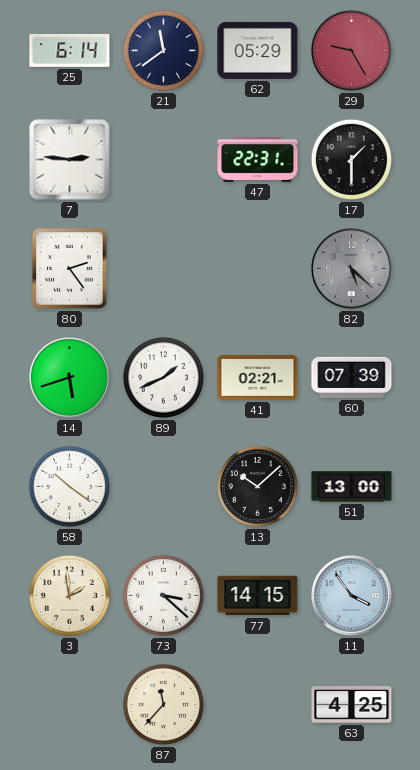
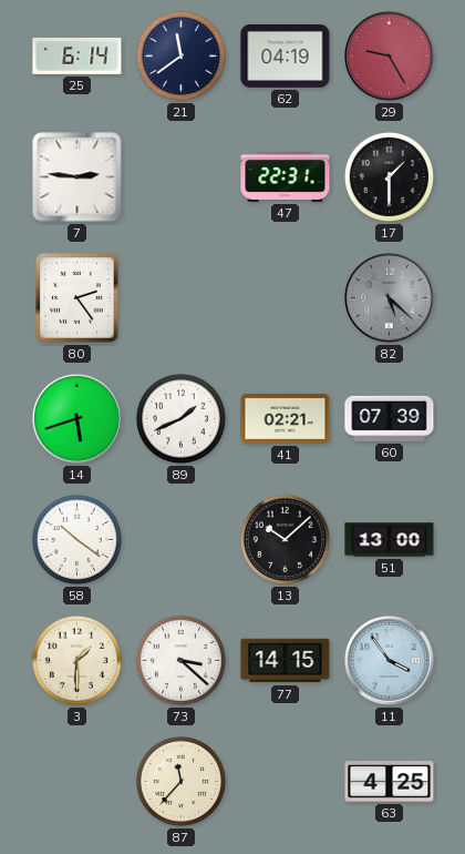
62: 05:29 -> 04:19 (286, 55)
3: 1:59 -> 1:30 (76, 660)
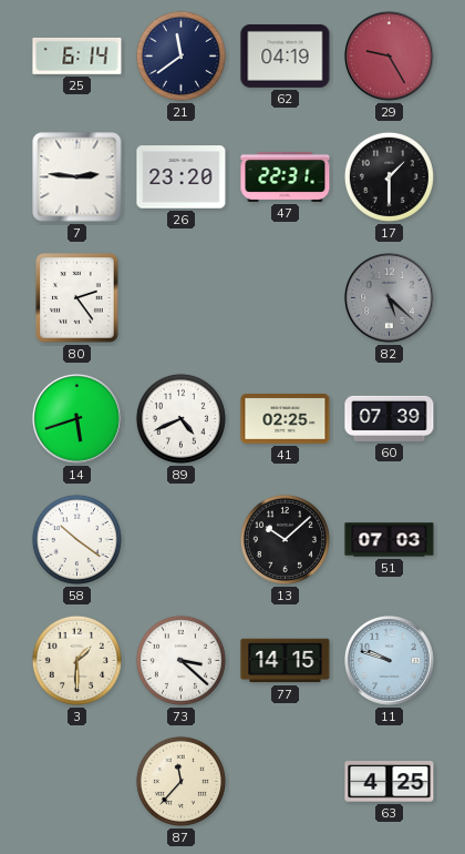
26: none -> 23:20 (182, 177)
89: 1:41 -> 4:41 (180, 418)
41: 02:21 -> 02:25 (286, 418)
51: 13:00 -> 07:03 (390, 540)
11: 3:54 -> 9:48 (390, 661)
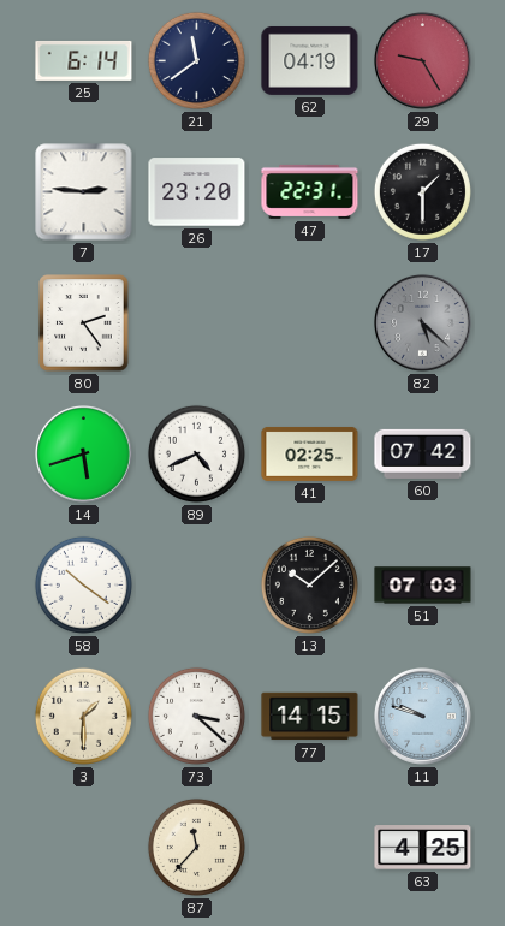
60: 07:39 -> 07:42 (423, 453)
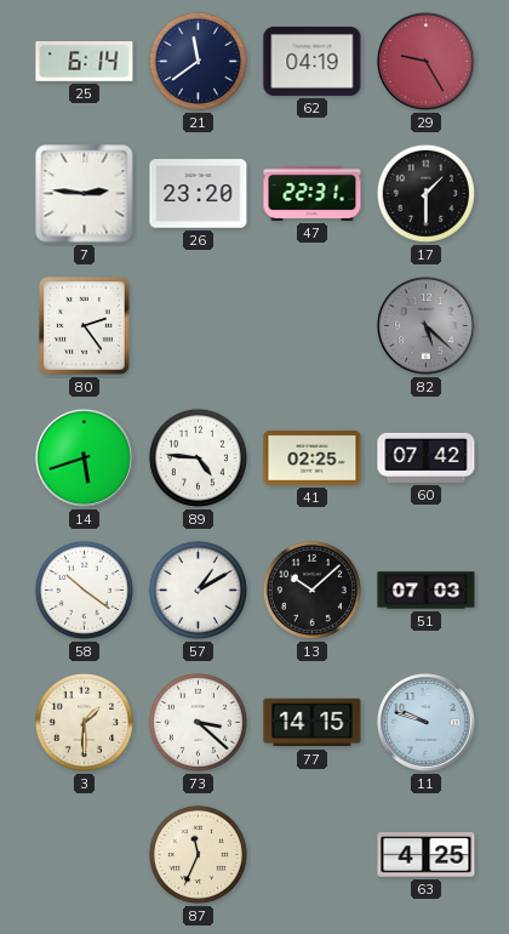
89: 4:41 -> 4:46 (198, 457)
57: none -> 1:10 (198, 590)
87: 11:37 -> 11:34 (198, 854)
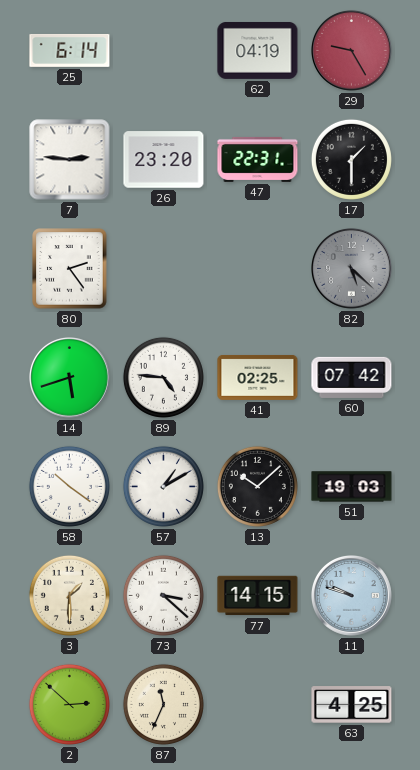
21: 11:39 -> none (198, 61)
51: 07:03 -> 19:03 (352, 487)
2: none -> 2:52 (69, 704)
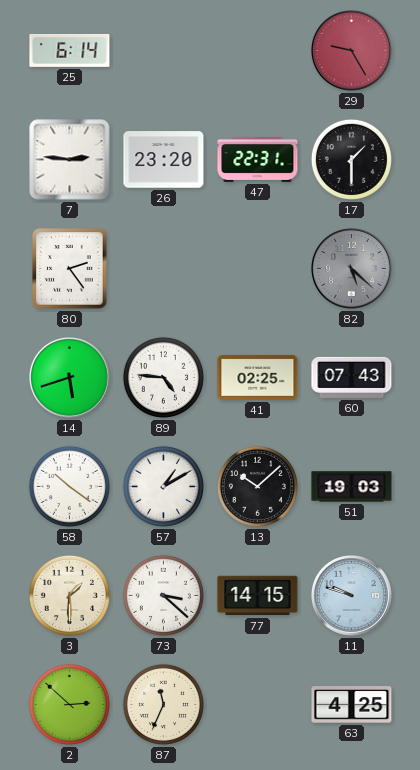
62: 04:19 -> none (258, 50)
60: 07:42 -> 07:43 (352, 377)
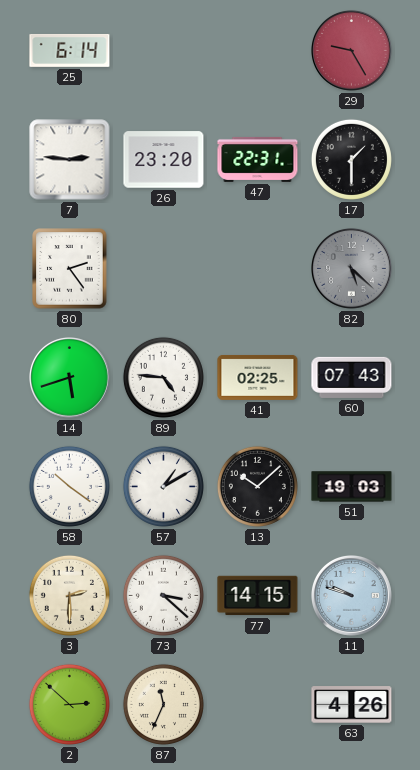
3: 1:30 -> 2:30 (69, 595)
63: 4:25 -> 4:26 (352, 705)
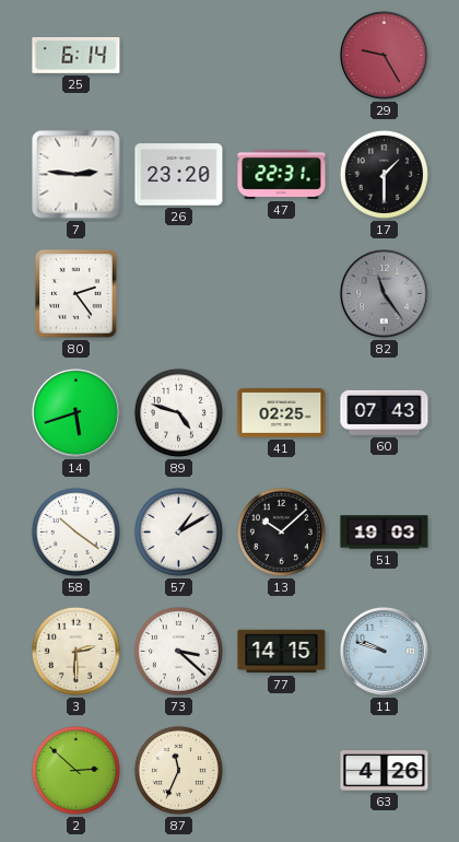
82: 5:22 -> 11:24 (385, 294)
89: 4:46 -> 4:48 (178, 412)
